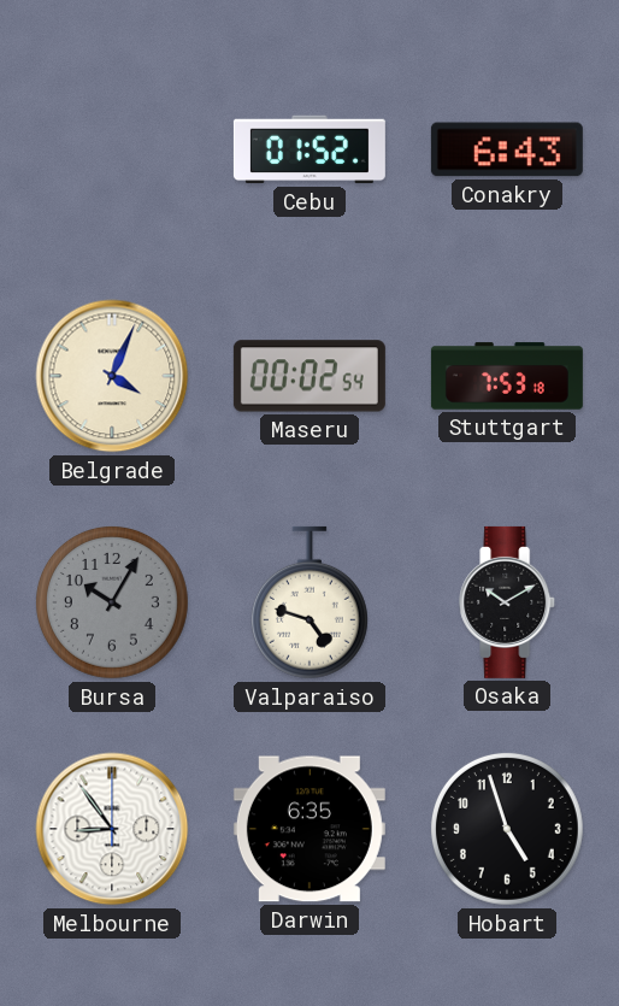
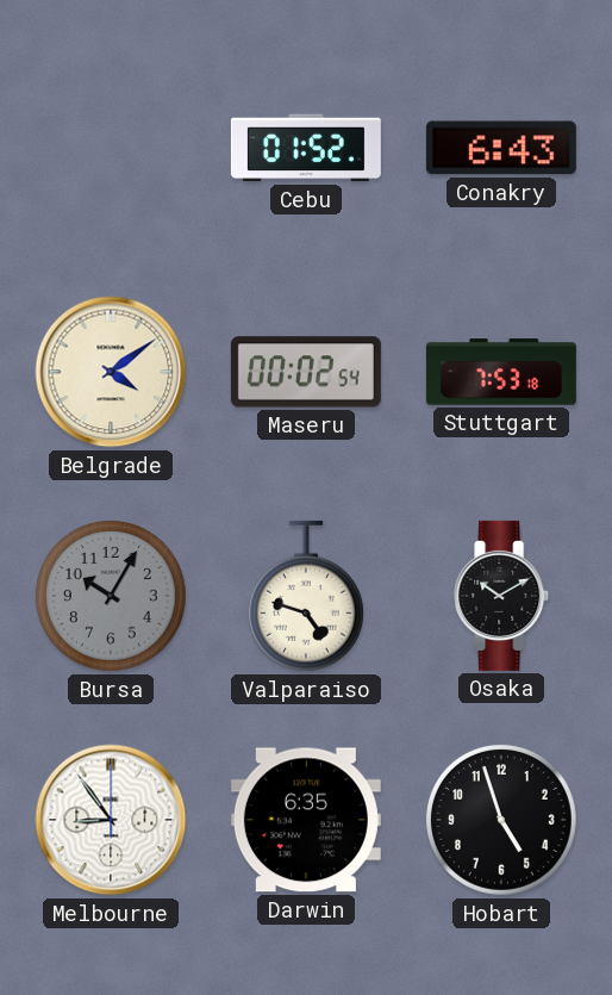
Belgrade: 4:04 -> 4:09 (111, 372)
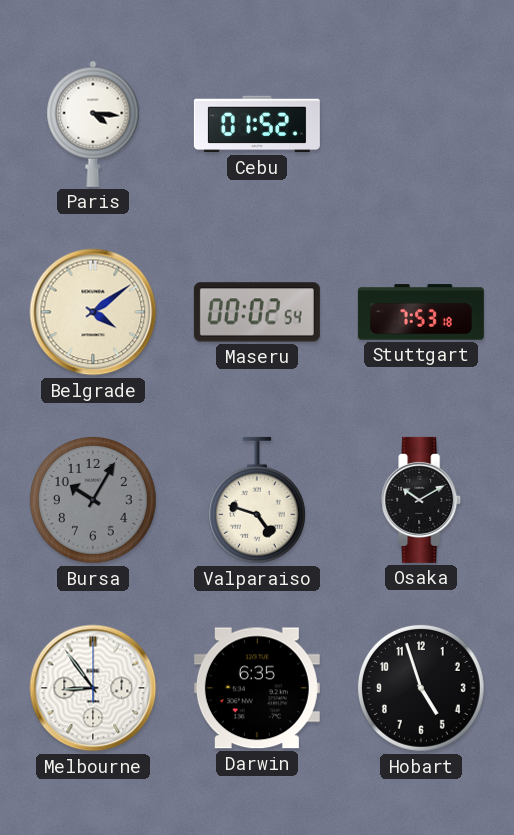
Paris: none -> 4:16 (93, 124)
Conakry: 6:43 -> none (501, 148)
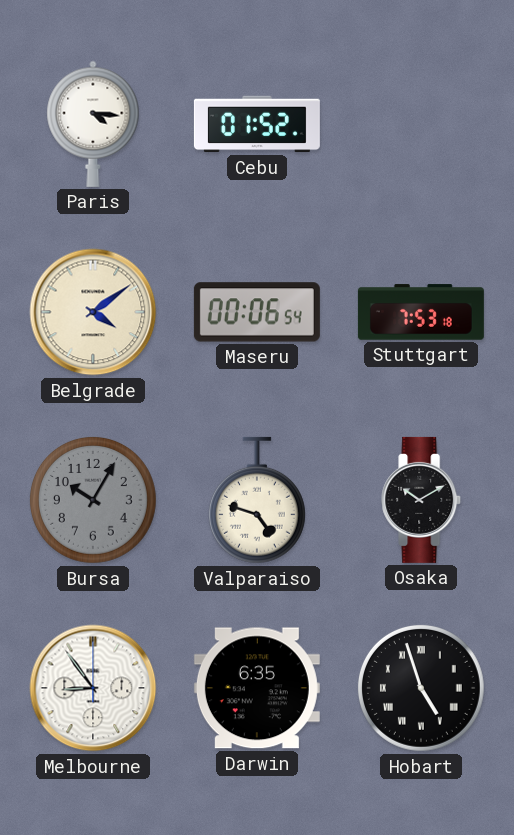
Maseru: 00:02 -> 00:06 (257, 312)
Hobart numerals: Arabic -> Roman (421, 688)
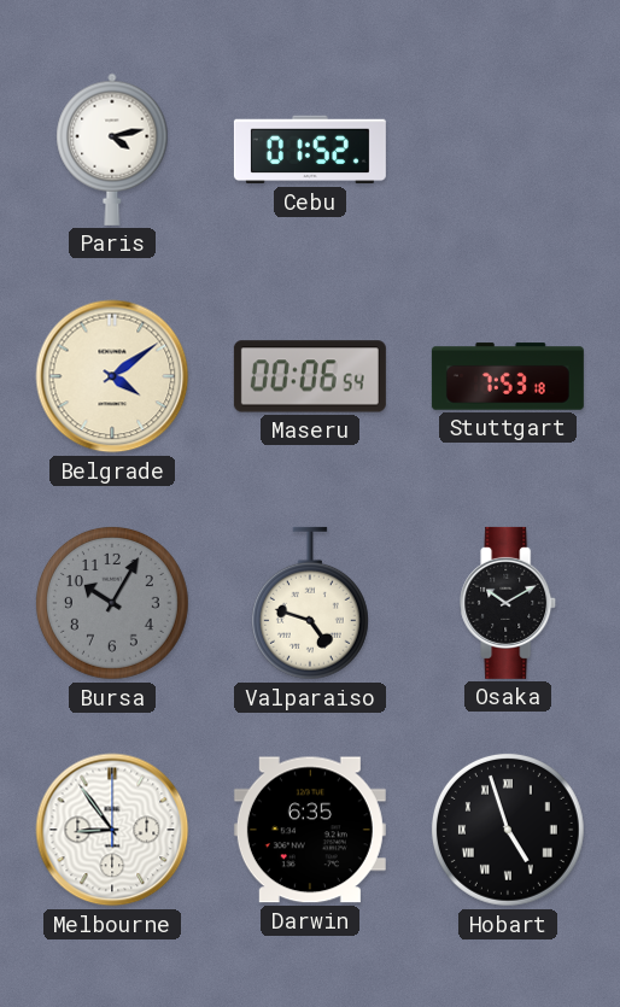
Paris: 4:16 -> 4:13 (112, 150)
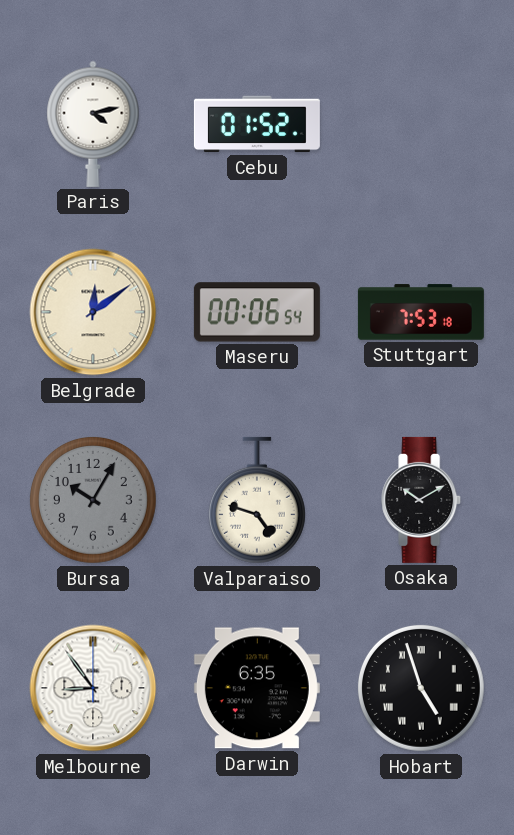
Belgrade: 4:09 -> 12:09 (93, 312)
